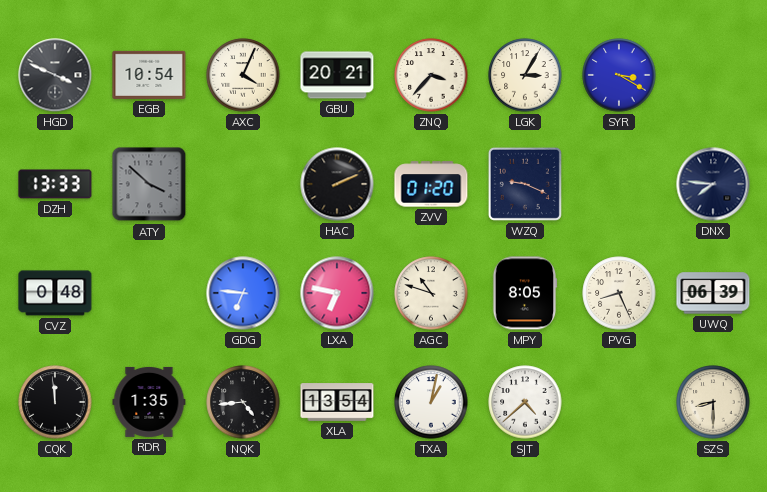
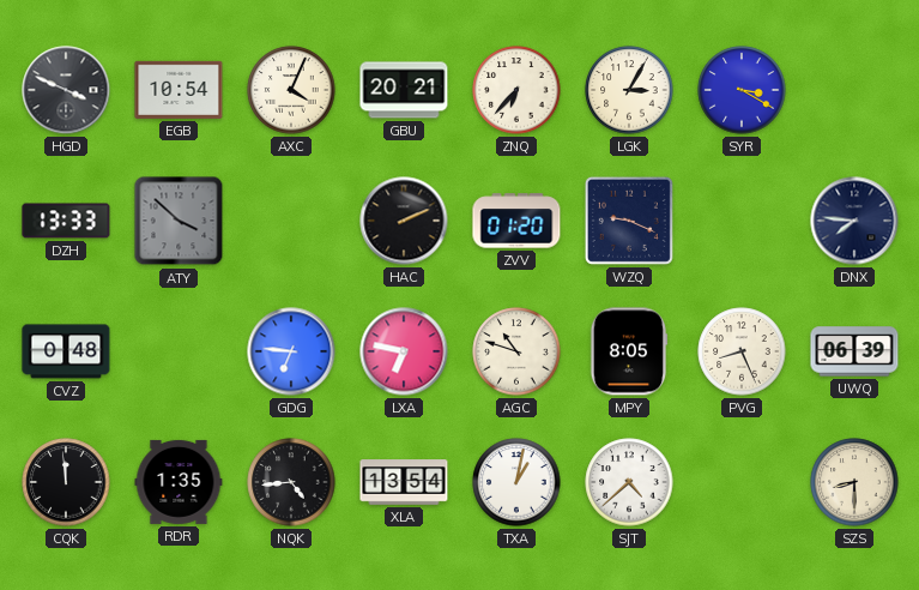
ZNQ: 3:37 -> 6:37 (516, 90)
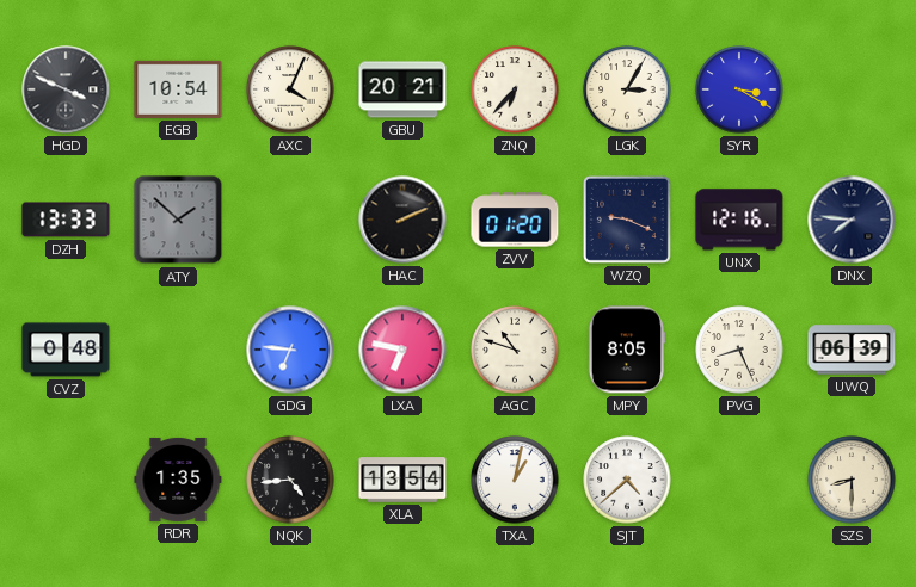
ATY: 3:52 -> 1:52 (178, 220)
UNX: none -> 12:16 (739, 220)
CQK: 11:59 -> none (66, 482)
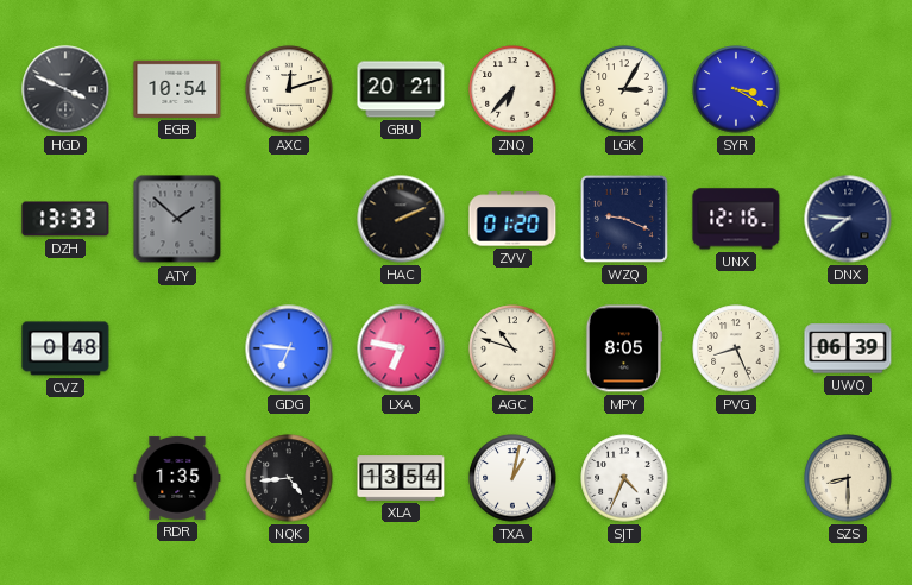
AXC: 4:04 -> 12:12 (289, 89)
SJT: 4:38 -> 4:34 (624, 478)
